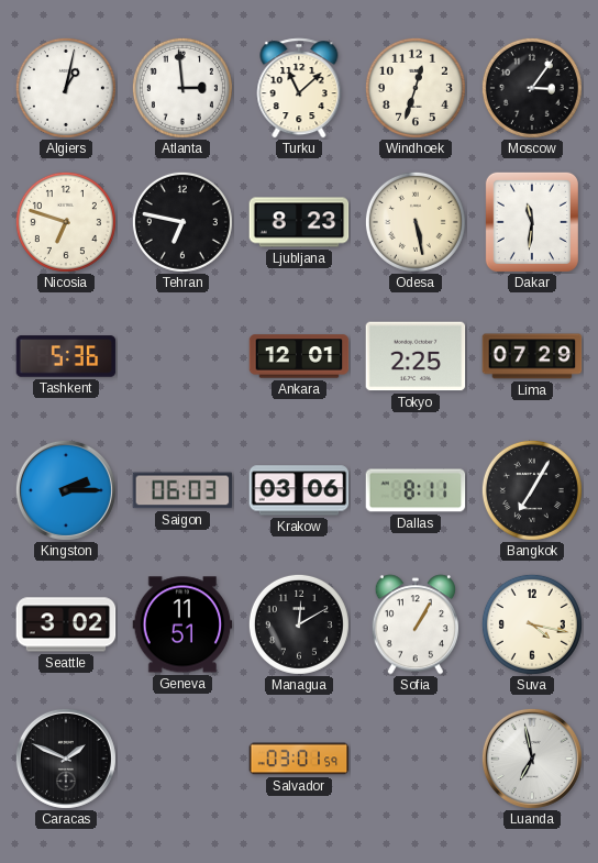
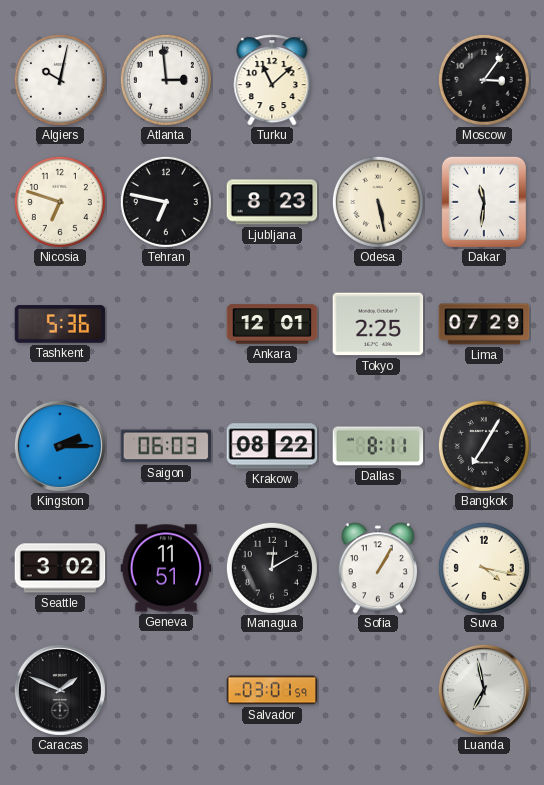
Algiers: 1:02 -> 10:02 (60, 80)
Windhoek: 12:33 -> none (416, 88)
Krakow: 03:06 -> 08:22 (272, 446)
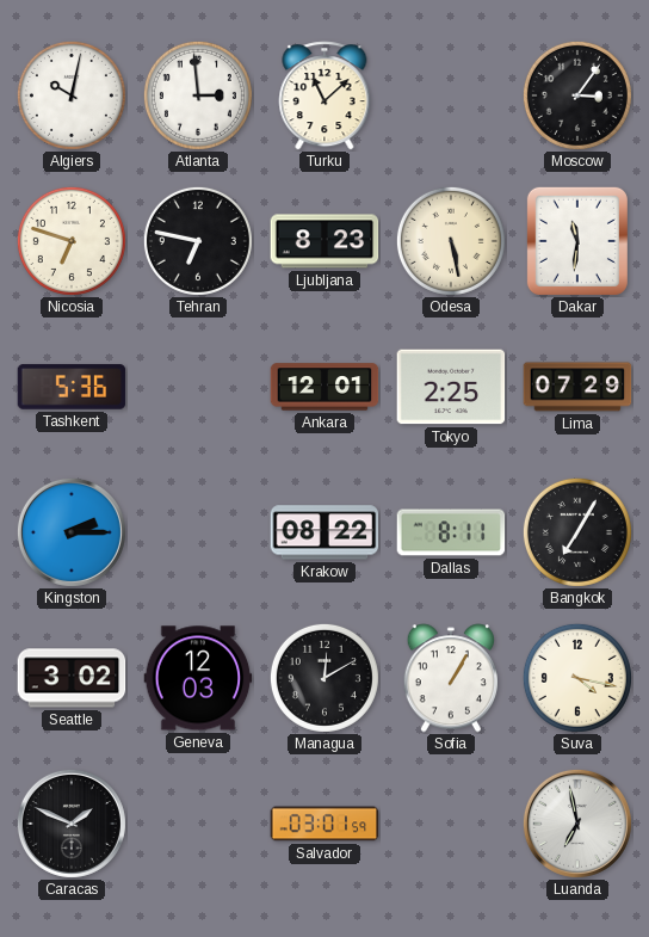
Saigon: 06:03 -> none (166, 446)
Geneva: 11:51 -> 12:03 (198, 678)
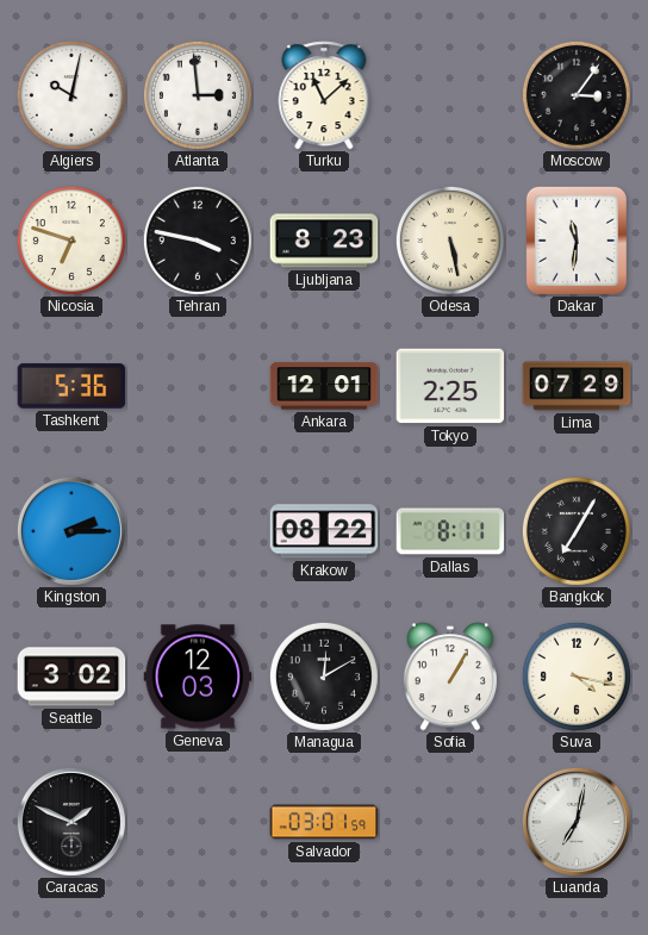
Tehran: 6:47 -> 3:47 (198, 241)
Luanda: 6:58 -> 7:02 (577, 822)
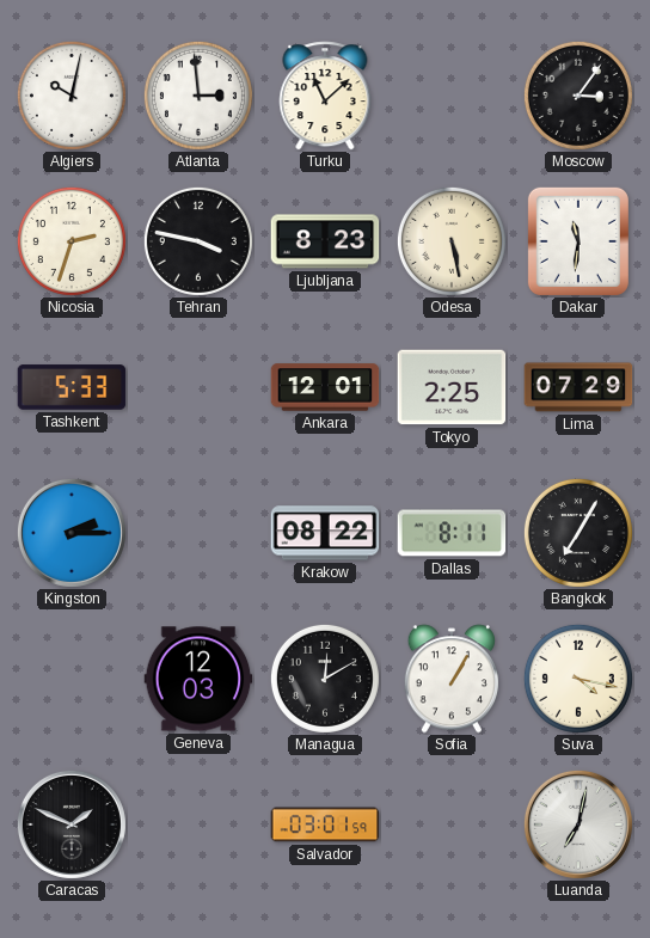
Nicosia: 6:48 -> 2:33 (72, 241)
Tashkent: 5:36 -> 5:33 (72, 387)
Seattle: 3:02 -> none (71, 677)
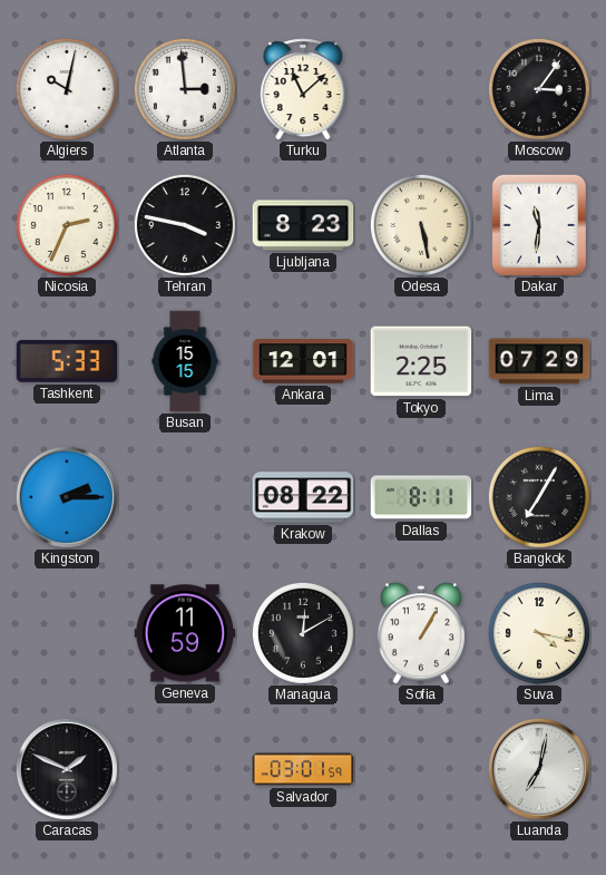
Nicosia: 2:33 -> 2:34 (67, 225)
Busan: none -> 15:15 (185, 361)
Geneva: 12:03 -> 11:59 (185, 633)
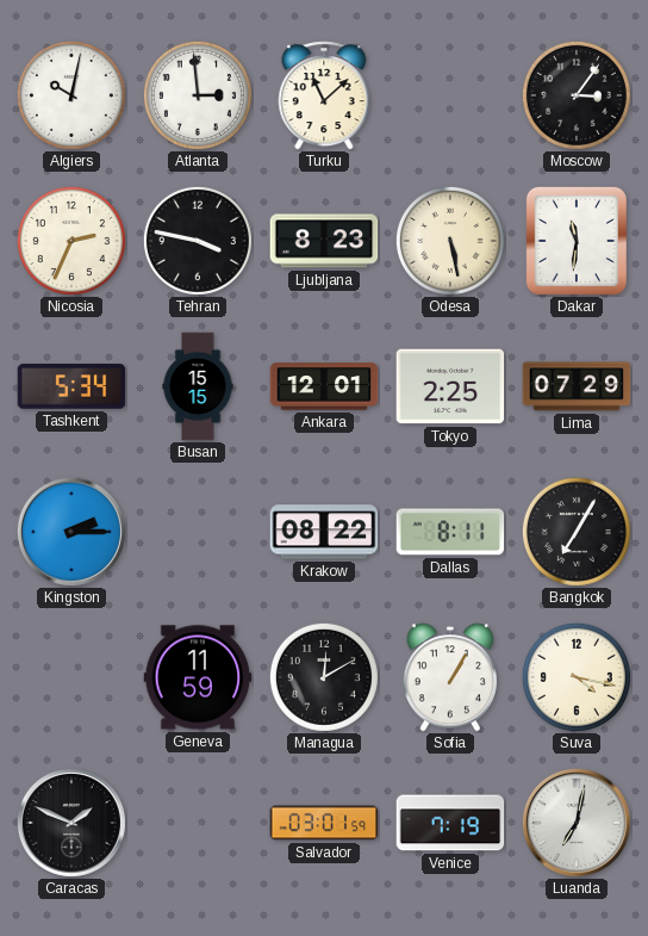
Tashkent: 5:33 -> 5:34 (71, 386)
Venice: none -> 7:19 (450, 823)
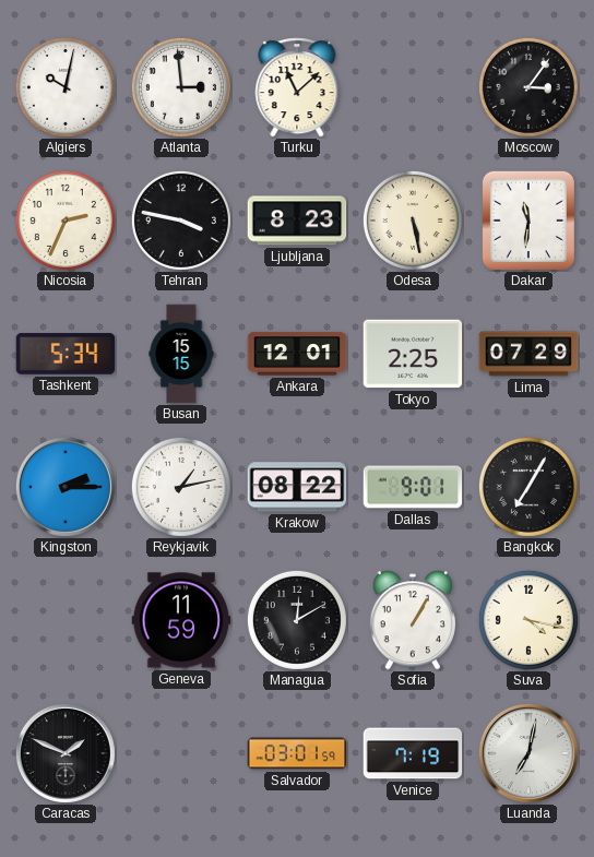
Reykjavik: none -> 1:13 (181, 487)
Dallas: 8:11 -> 9:01 (413, 487)
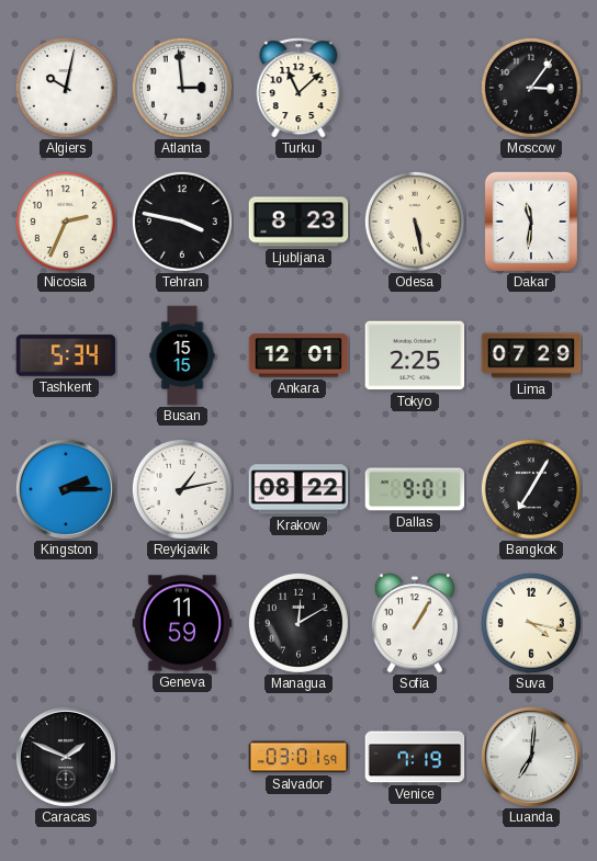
Luanda: 7:02 -> 7:01 (531, 757)
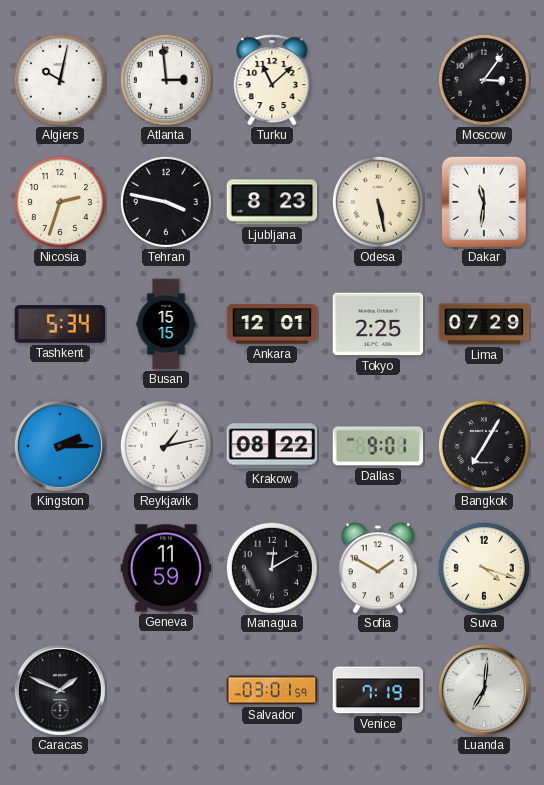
Nicosia: 2:34 -> 2:33 (60, 202)
Sofia: 1:05 -> 1:50 (377, 568)
Suva: 4:17 -> 4:18 (484, 568)
